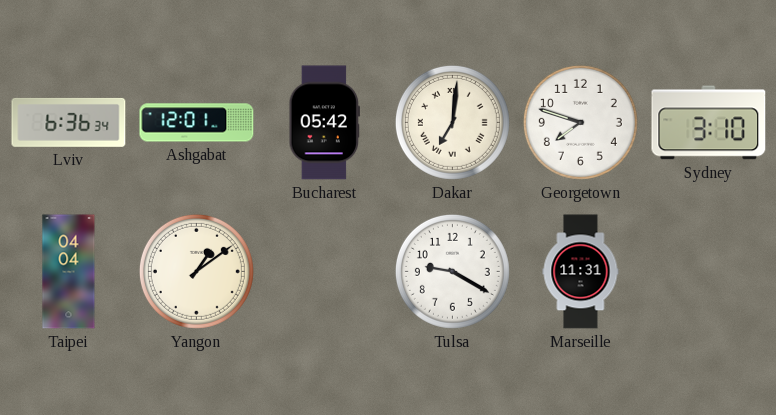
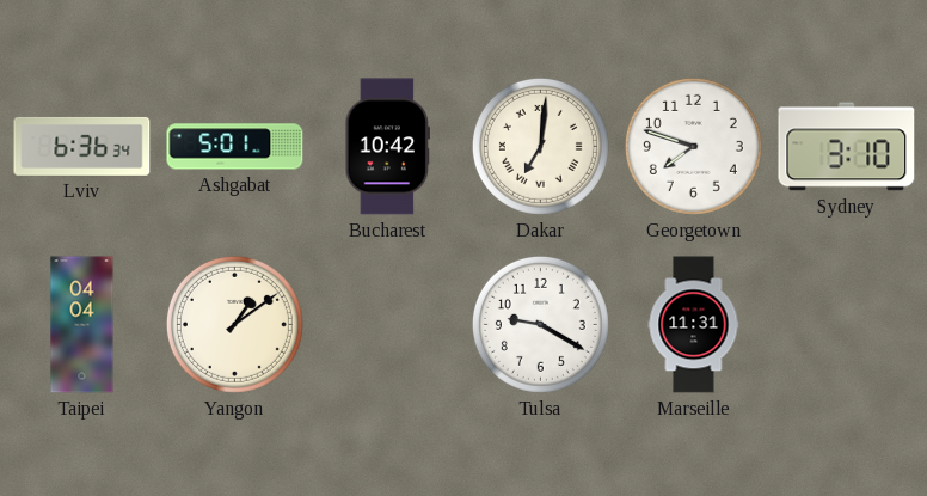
Ashgabat: 12:01 -> 5:01 (235, 147)
Bucharest: 05:42 -> 10:42 (387, 147)
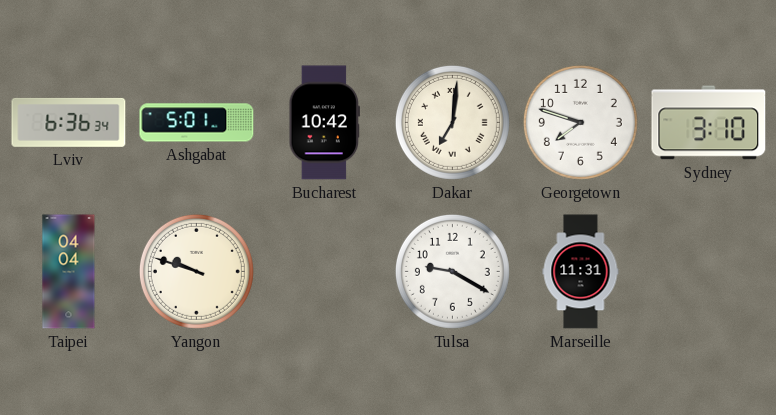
Yangon: 1:09 -> 9:48 (196, 271)
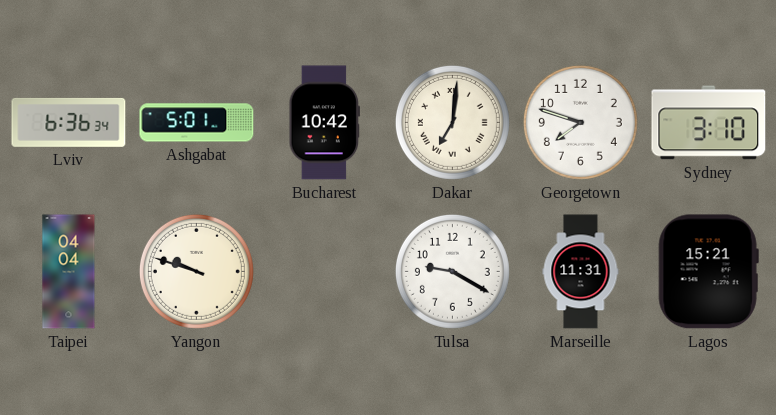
Lagos: none -> 15:21 (708, 272)
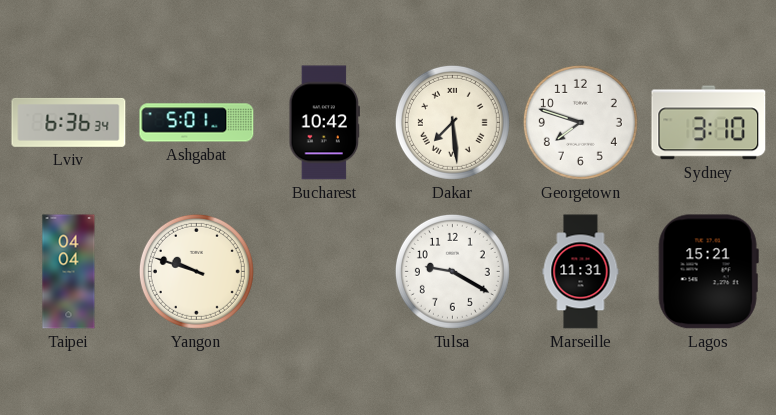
Dakar: 7:01 -> 7:29 (452, 122)
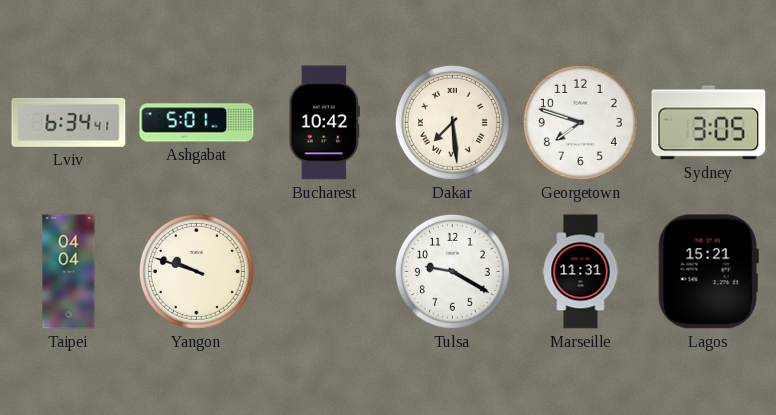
Lviv: 6:36 -> 6:34 (69, 122)
Sydney: 3:10 -> 3:05 (709, 123)
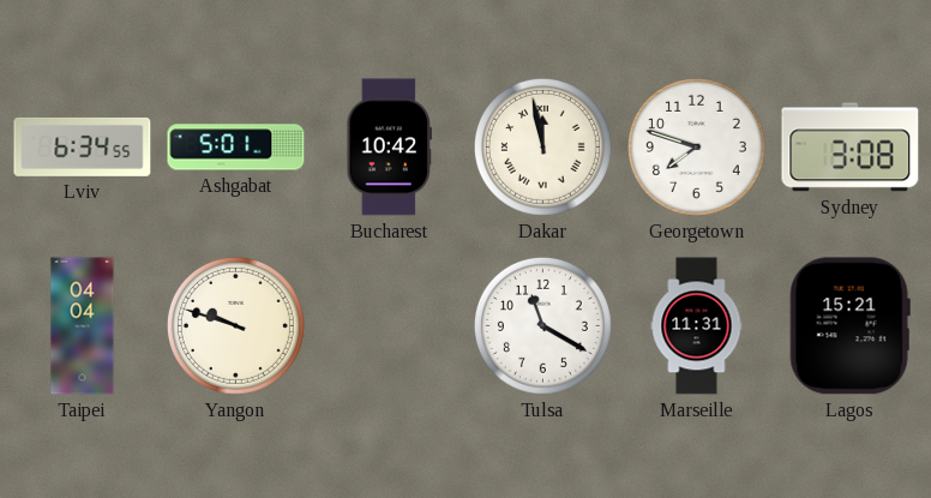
Lviv: 6:34:41 -> 6:34:55 (83, 146)
Dakar: 7:29 -> 11:58 (542, 146)
Sydney: 3:05 -> 3:08 (851, 148)
Tulsa: 9:20 -> 11:20 (542, 325)
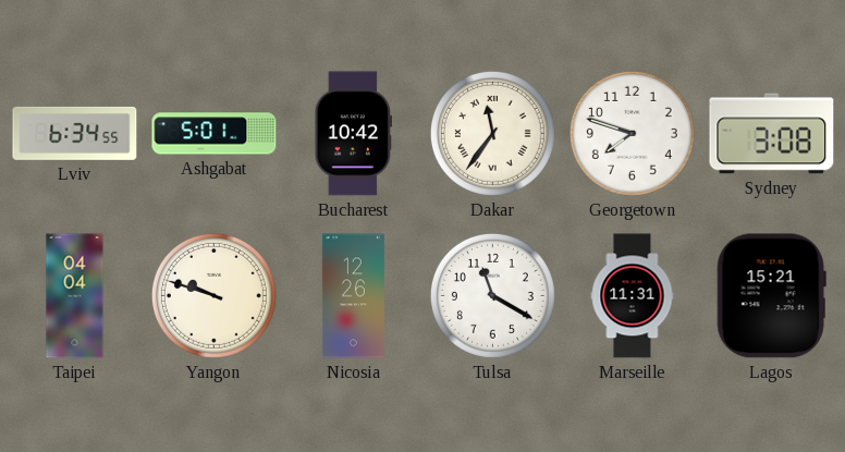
Dakar: 11:58 -> 11:36 (492, 133)
Nicosia: none -> 12:26 (353, 296)
